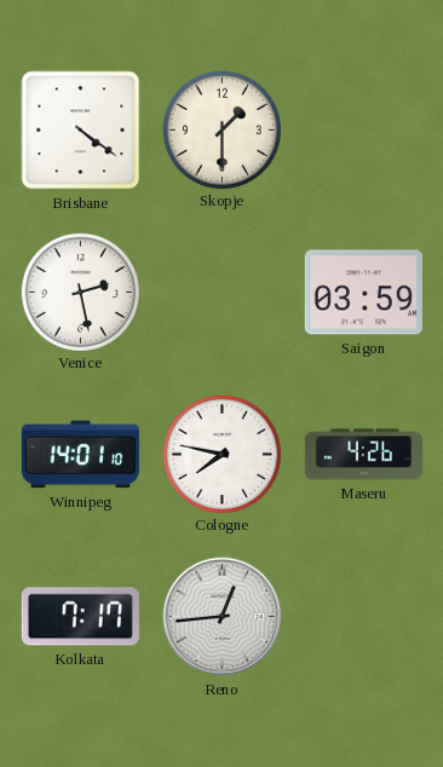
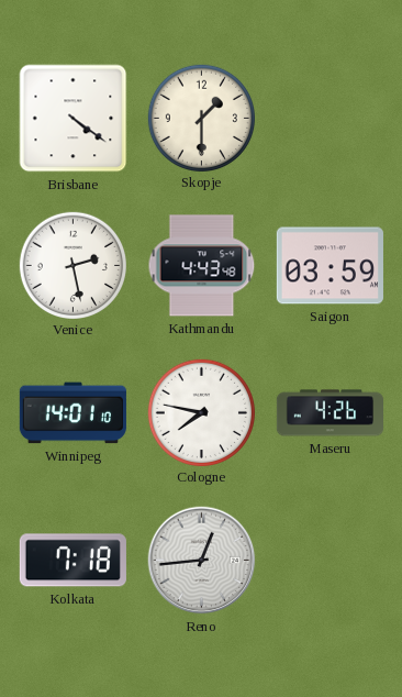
Kathmandu: none -> 4:43 (202, 266)
Kolkata: 7:17 -> 7:18 (72, 561)
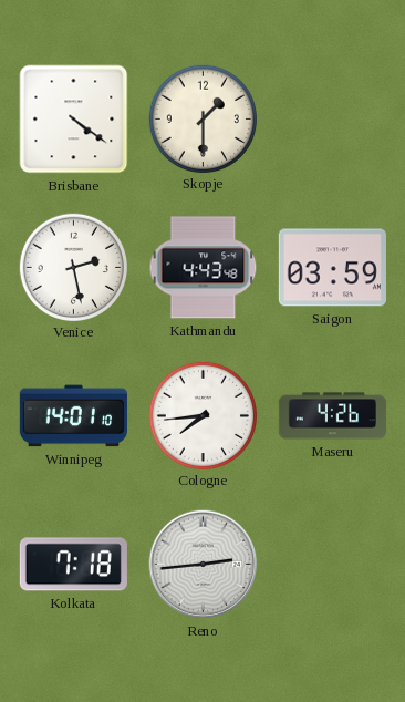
Cologne: 7:47 -> 7:44 (202, 415)
Reno: 12:44 -> 2:44 (204, 565)
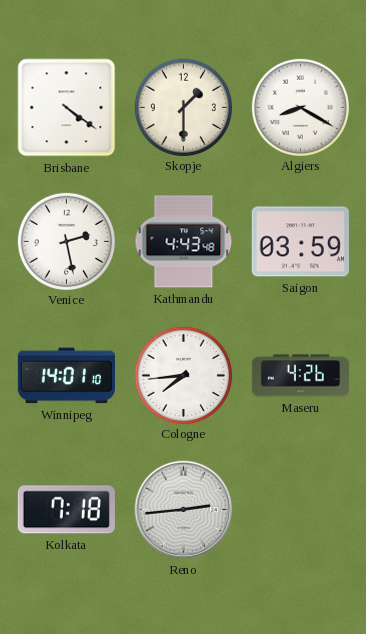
Algiers: none -> 8:20 (300, 107)
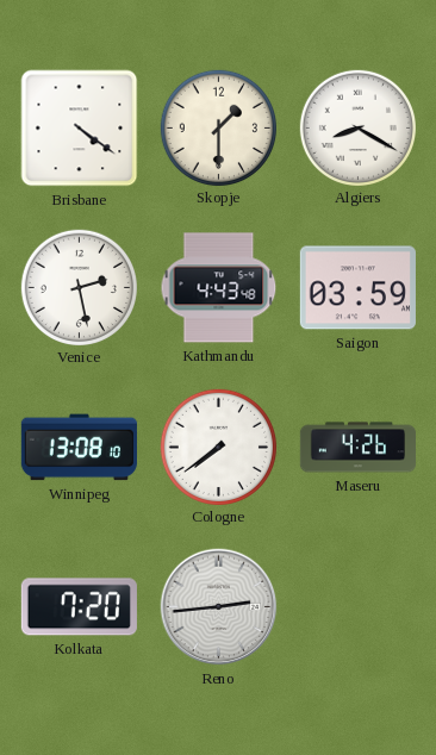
Winnipeg: 14:01 -> 13:08 (79, 448)
Cologne: 7:44 -> 7:39 (218, 447)
Kolkata: 7:18 -> 7:20 (79, 607)
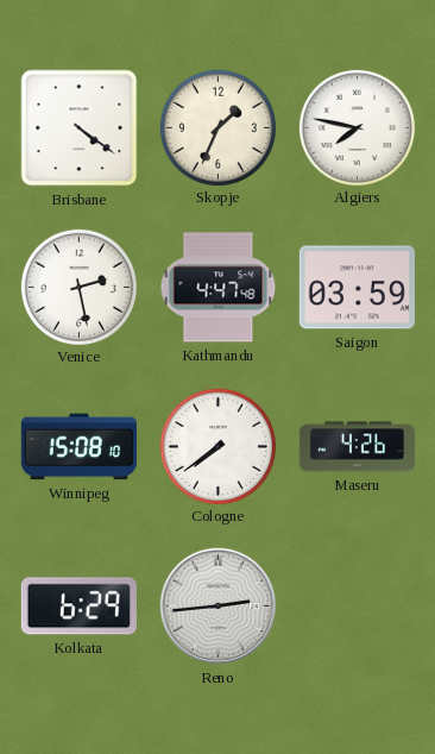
Skopje: 1:30 -> 1:34 (218, 127)
Algiers: 8:20 -> 7:47 (357, 127)
Kathmandu: 4:43 -> 4:47 (219, 288)
Winnipeg: 13:08 -> 15:08 (78, 447)
Kolkata: 7:20 -> 6:29 (78, 607)
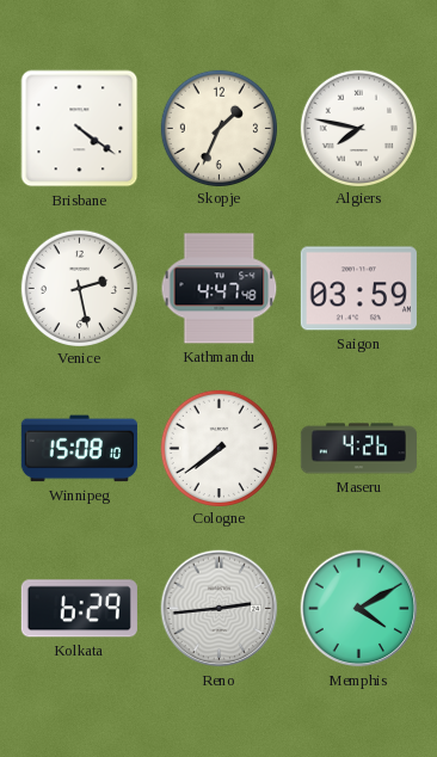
Memphis: none -> 4:10 (359, 609)
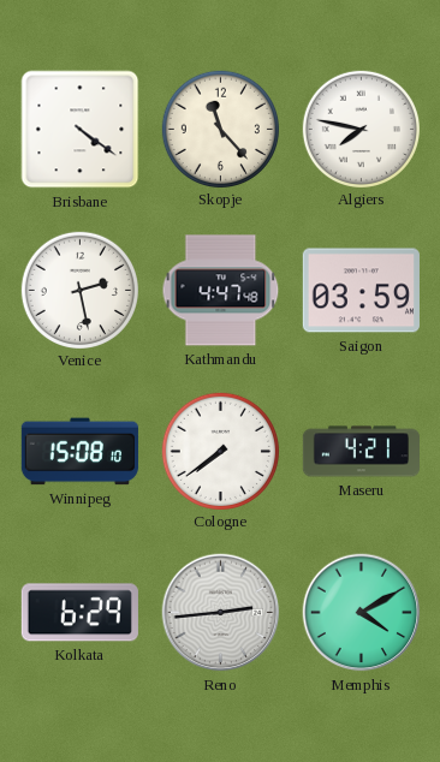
Skopje: 1:34 -> 11:23 (220, 129)
Maseru: 4:26 -> 4:21 (361, 452)
